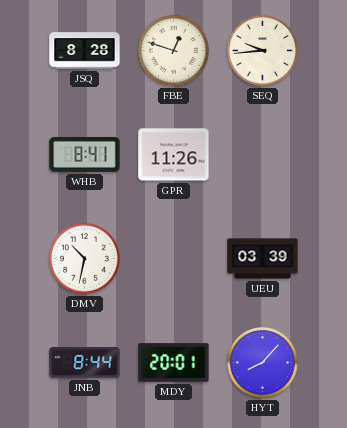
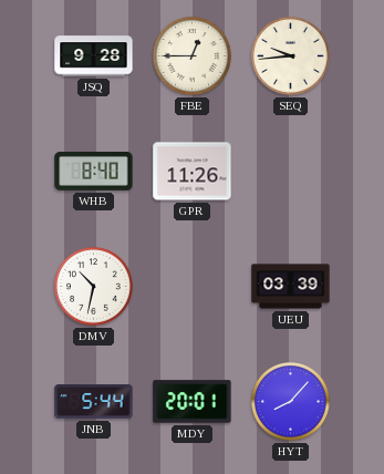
JSQ: 8:28 -> 9:28 (94, 56)
FBE: 12:48 -> 12:45 (193, 56)
WHB: 8:41 -> 8:40 (94, 171)
JNB: 8:44 -> 5:44 (94, 402)
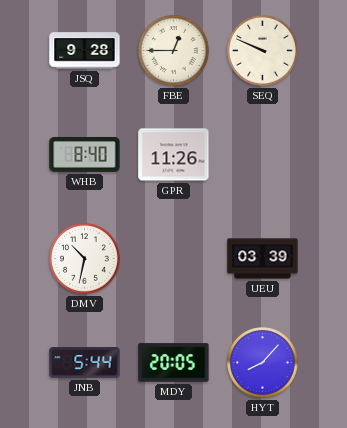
SEQ: 9:44 -> 9:49 (263, 51)
MDY: 20:01 -> 20:05 (174, 363)
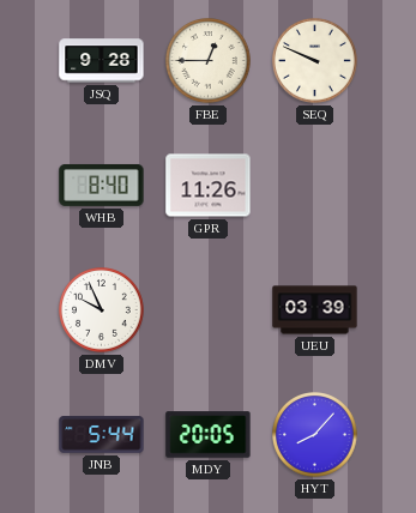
DMV: 10:32 -> 9:56 (102, 310)
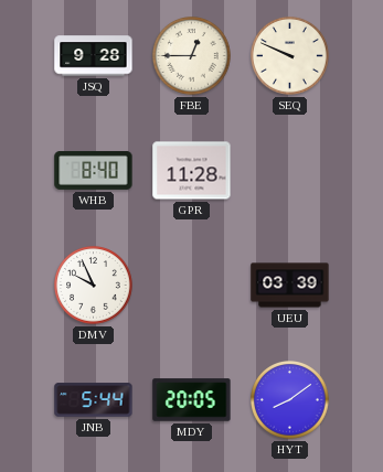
GPR: 11:26 -> 11:28 (192, 171)
HYT: 8:07 -> 8:09 (290, 400)
